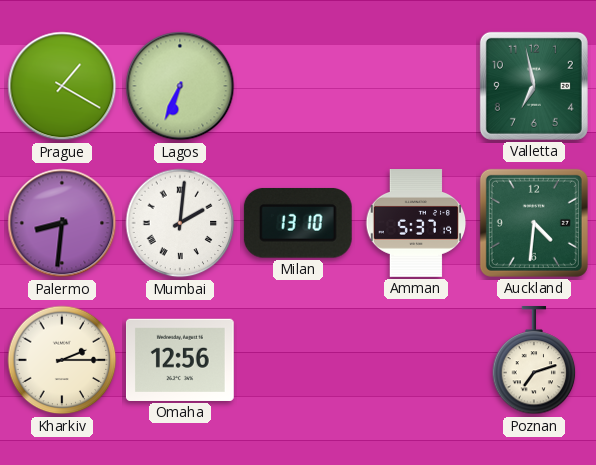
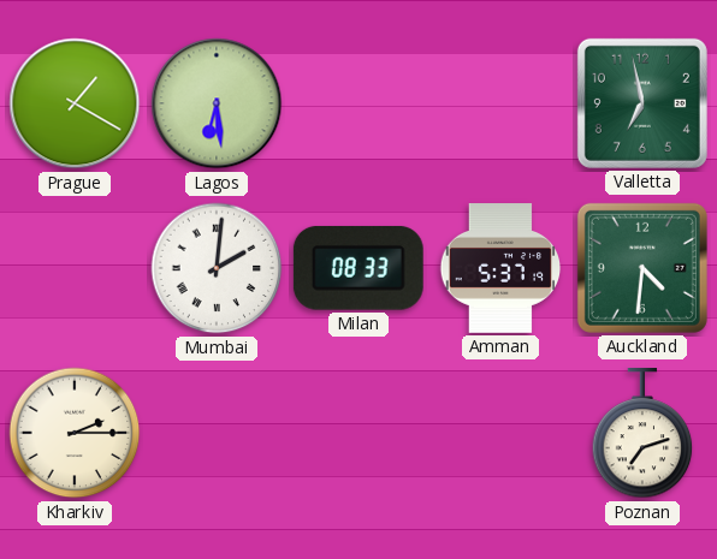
Lagos: 6:34 -> 6:29 (217, 103)
Palermo: 8:31 -> none (62, 223)
Milan: 13:10 -> 08:33 (358, 268)
Omaha: 12:56 -> none (180, 360)
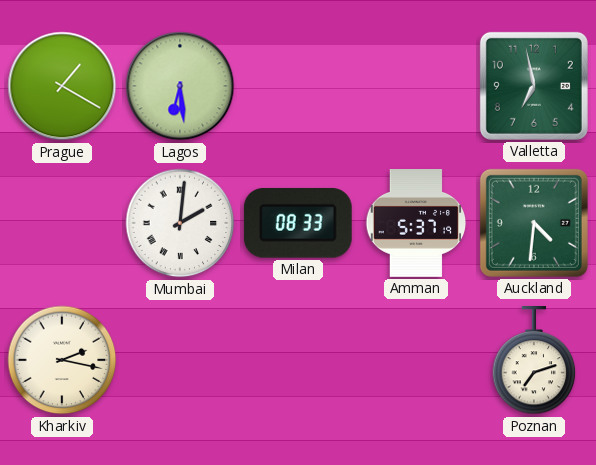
Kharkiv: 2:15 -> 2:17 (62, 360)
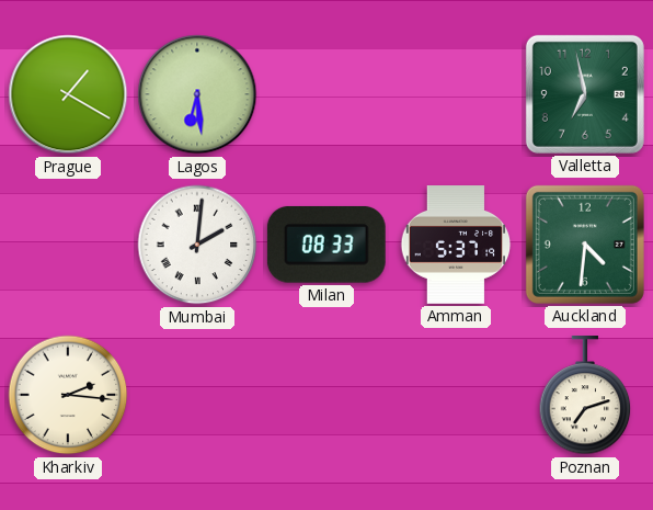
Kharkiv: 2:17 -> 2:16 (68, 395)
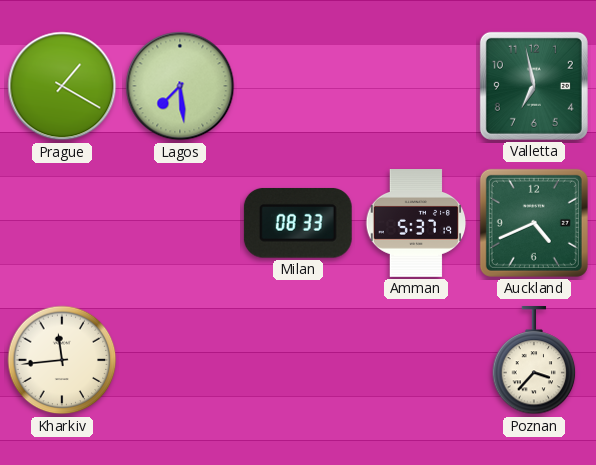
Lagos: 6:29 -> 7:29 (180, 86)
Mumbai: 2:01 -> none (197, 245)
Auckland: 4:31 -> 4:41 (534, 223)
Kharkiv: 2:16 -> 11:44 (62, 360)
Poznan: 7:12 -> 3:37 (534, 361)
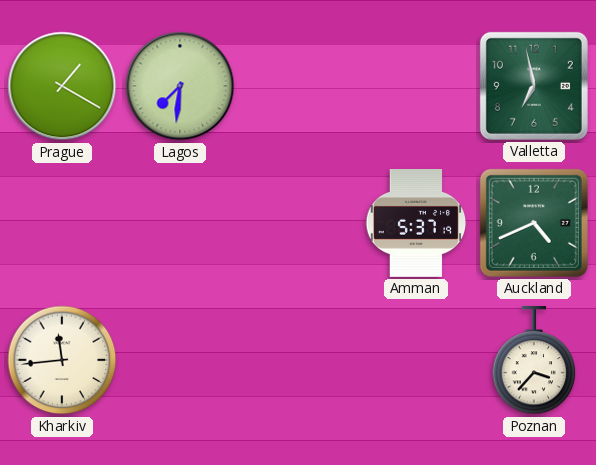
Lagos: 7:29 -> 7:31 (180, 86)
Milan: 08:33 -> none (298, 223)
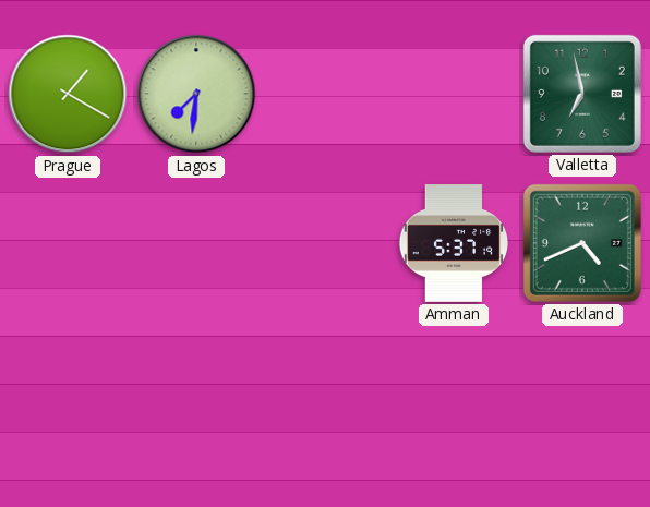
Kharkiv: 11:44 -> none (62, 360)
Poznan: 3:37 -> none (534, 361)
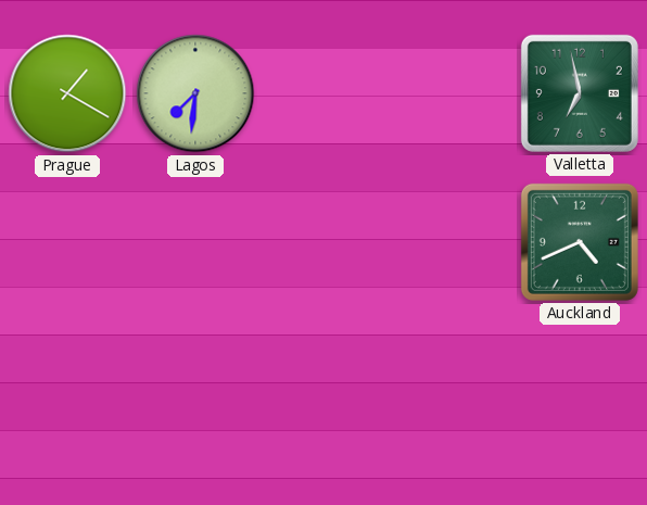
Amman: 5:37 -> none (454, 244)
